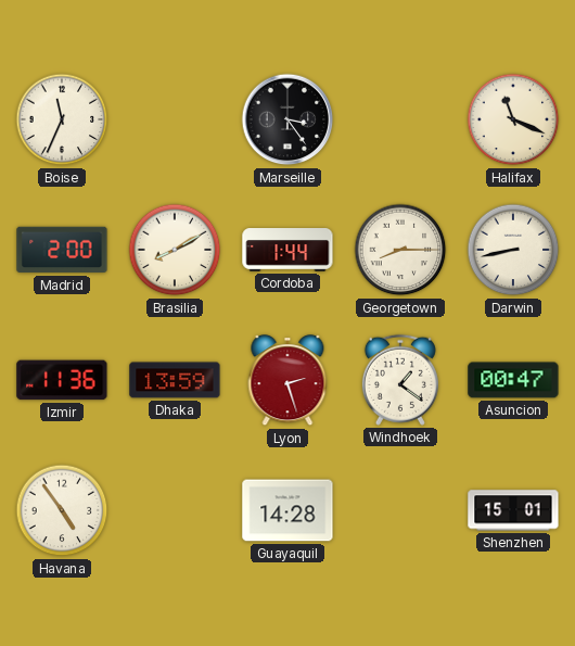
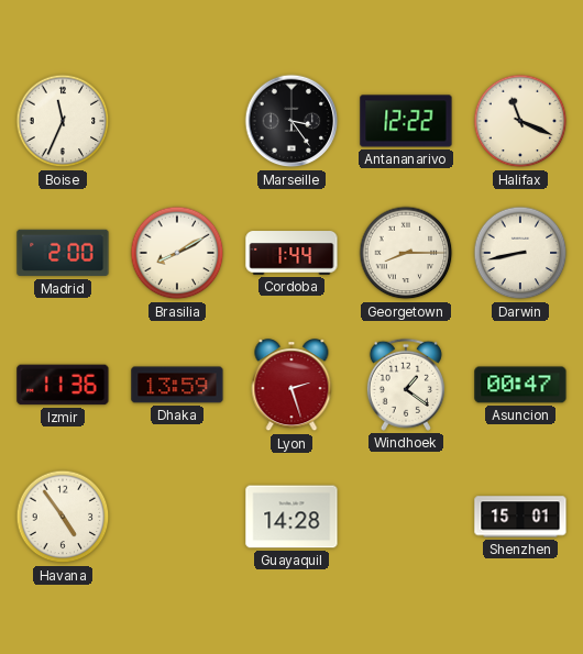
Antananarivo: none -> 12:22 (406, 121)
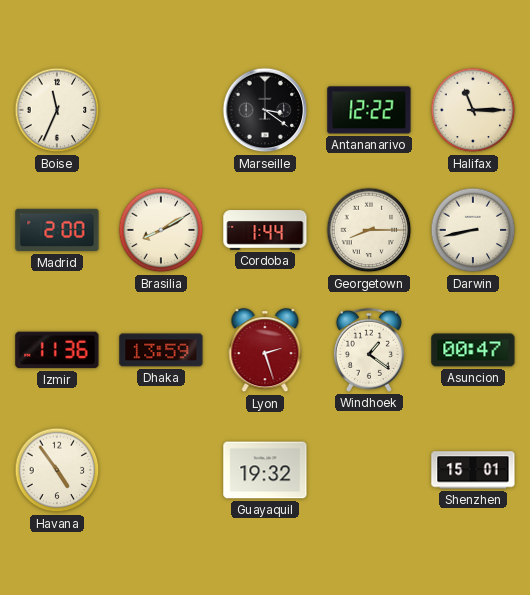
Marseille: 3:24 -> 3:21 (265, 110)
Halifax: 11:19 -> 11:15 (473, 110)
Guayaquil: 14:28 -> 19:32 (265, 470)
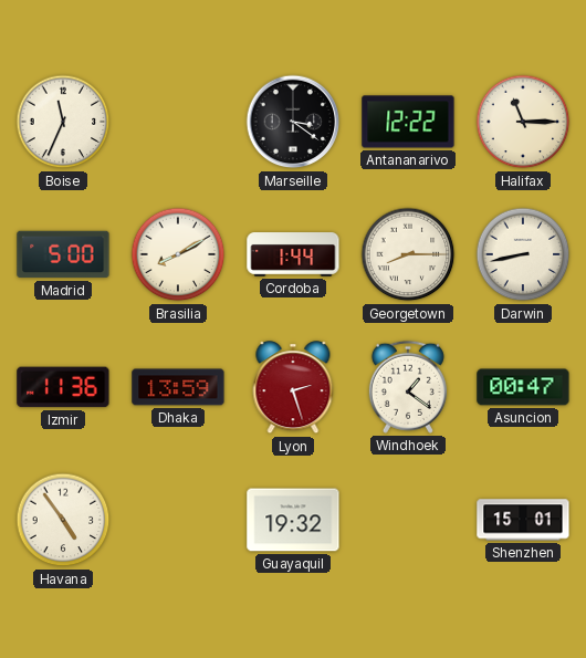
Madrid: 2:00 -> 5:00 (63, 254)
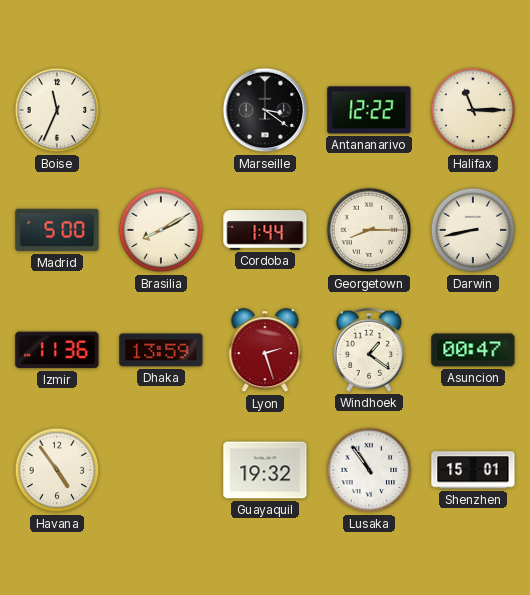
Lusaka: none -> 10:54 (369, 470)
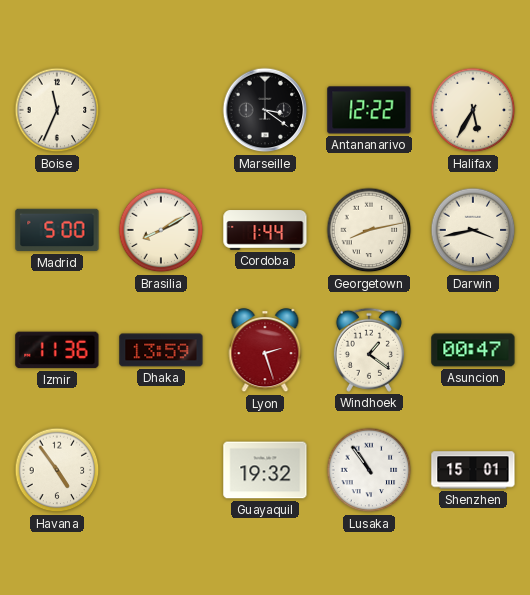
Halifax: 11:15 -> 5:35 (473, 110)
Georgetown: 8:15 -> 8:13 (369, 230)
Darwin: 8:43 -> 3:43 (473, 230)
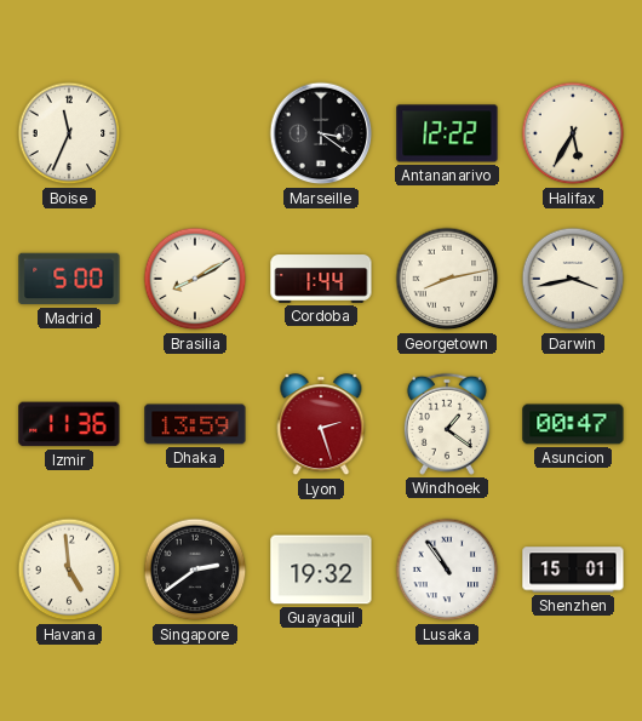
Havana: 4:54 -> 4:59 (69, 570)
Singapore: none -> 2:39 (195, 570)
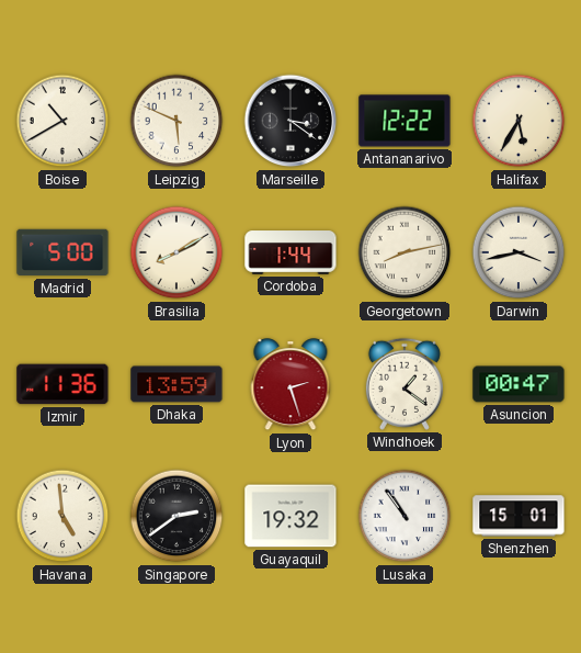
Boise: 11:34 -> 10:40 (62, 121)
Leipzig: none -> 5:49 (176, 121)
